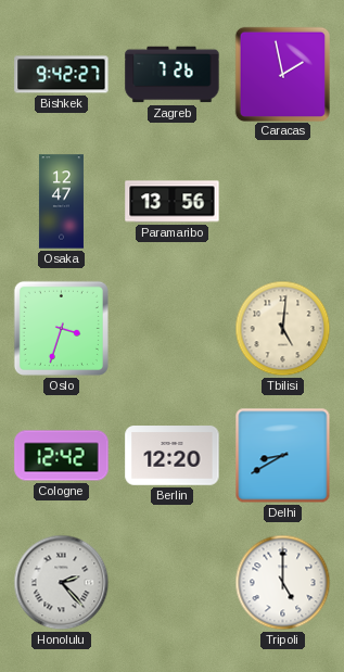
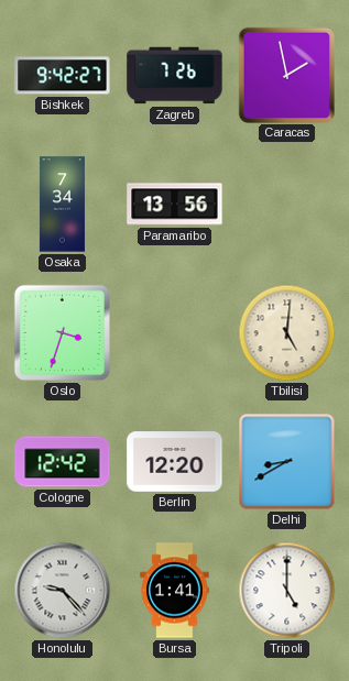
Osaka: 12:47 -> 7:34 (62, 205)
Honolulu: 2:23 -> 9:23 (63, 591)
Bursa: none -> 1:41 (175, 591)
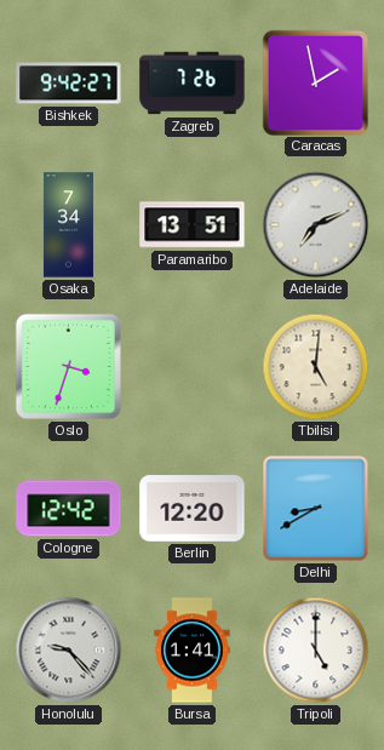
Paramaribo: 13:56 -> 13:51 (193, 225)
Adelaide: none -> 7:11 (316, 225)
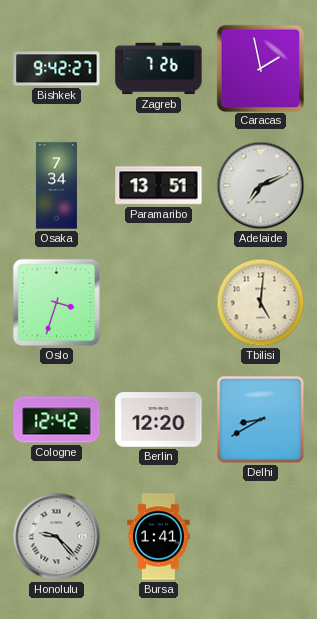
Tripoli: 5:00 -> none (316, 651)
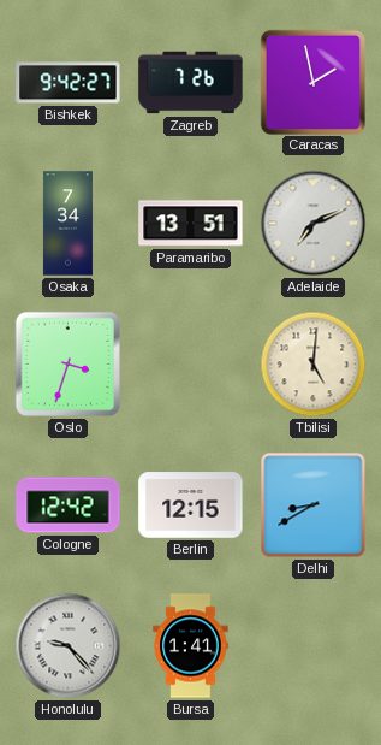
Berlin: 12:20 -> 12:15 (191, 505)
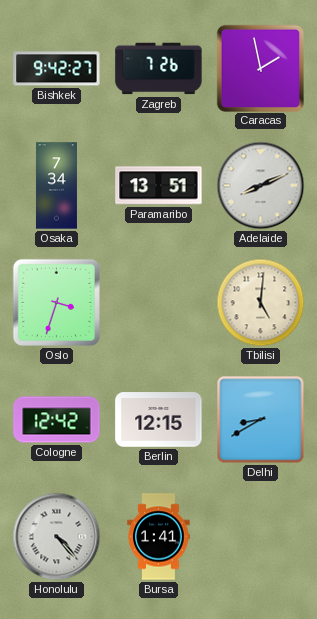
Adelaide: 7:11 -> 8:11 (261, 186)
Honolulu: 9:23 -> 4:23 (57, 537)
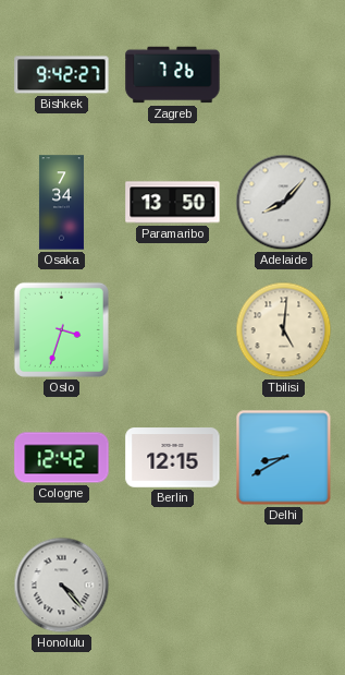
Caracas: 1:58 -> none (260, 68)
Paramaribo: 13:51 -> 13:50 (173, 203)
Adelaide: 8:11 -> 8:07 (284, 203)
Bursa: 1:41 -> none (159, 537)
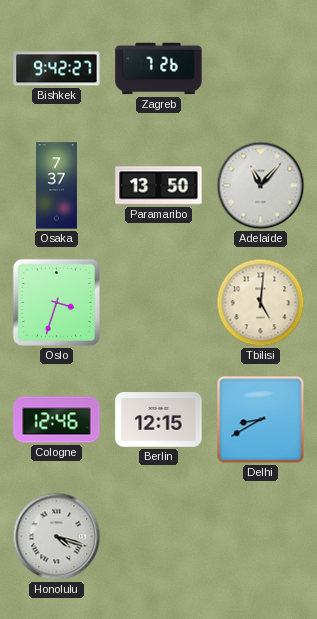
Osaka: 7:34 -> 7:37 (56, 186)
Adelaide: 8:07 -> 11:07 (261, 186)
Cologne: 12:42 -> 12:46 (57, 420)
Honolulu: 4:23 -> 4:18 (57, 537)
